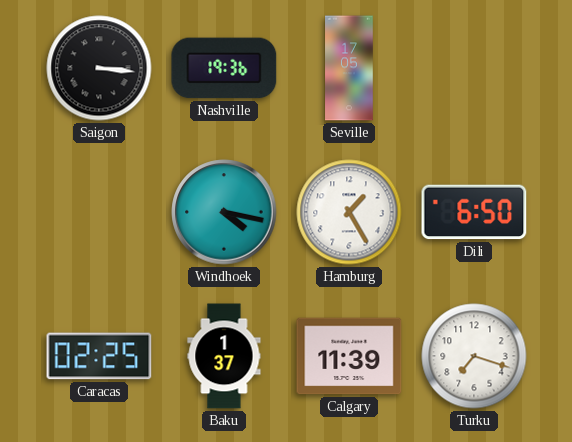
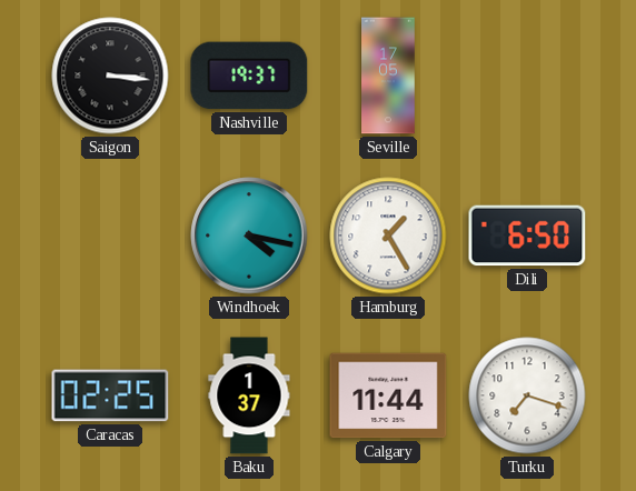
Nashville: 19:36 -> 19:37 (249, 76)
Calgary: 11:39 -> 11:44 (388, 395)
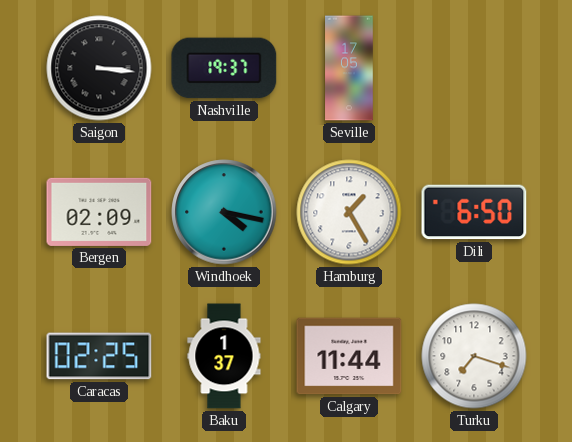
Bergen: none -> 02:09 (99, 212)
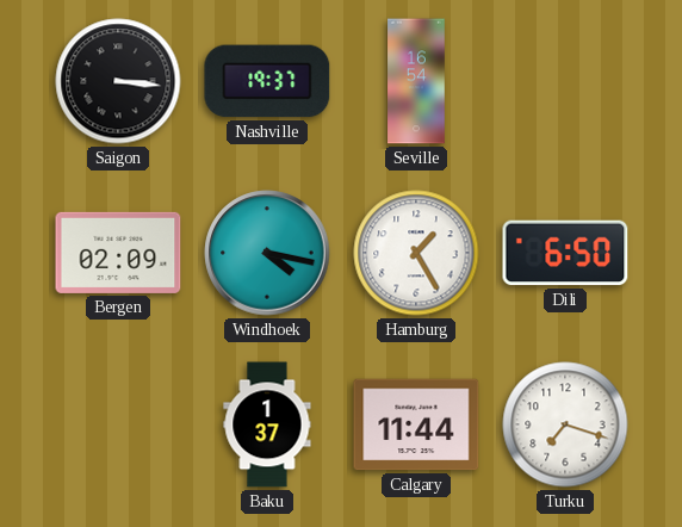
Seville: 17:05 -> 16:54 (416, 81)
Caracas: 02:25 -> none (99, 356)
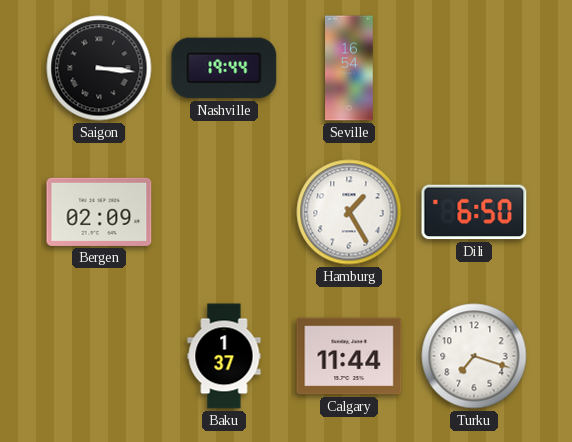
Nashville: 19:37 -> 19:44 (224, 68)
Windhoek: 4:17 -> none (267, 253)
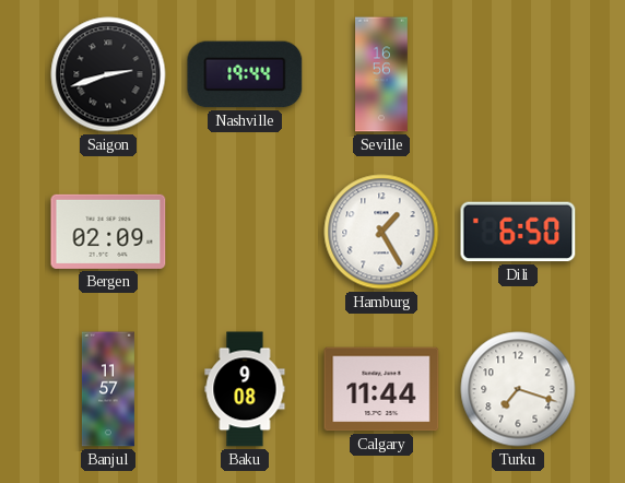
Saigon: 3:16 -> 2:42 (108, 74)
Seville: 16:54 -> 16:56 (381, 74)
Banjul: none -> 11:57 (108, 389)
Baku: 1:37 -> 9:08 (245, 389)
